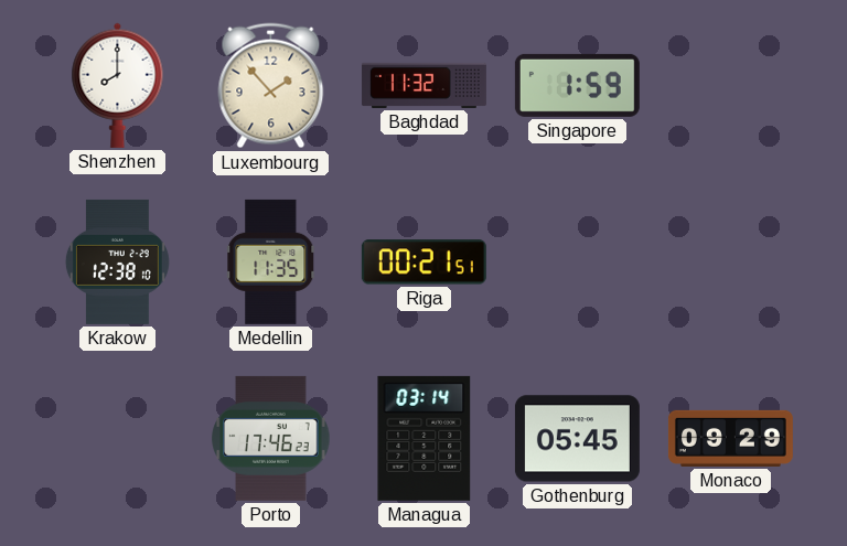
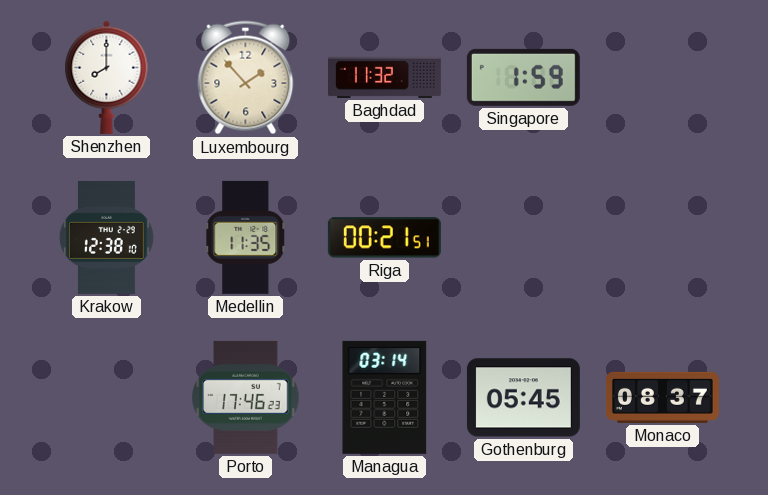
Monaco: 09:29 -> 08:37 (662, 397)
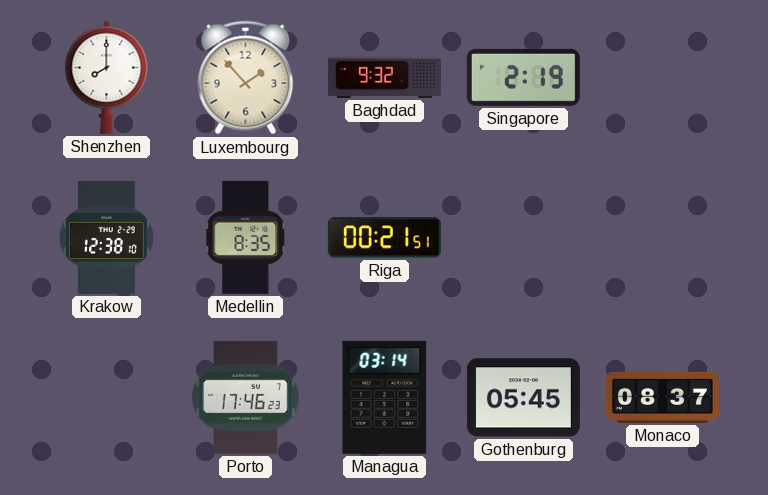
Baghdad: 11:32 -> 9:32 (384, 77)
Singapore: 1:59 -> 2:19 (523, 77)
Medellin: 11:35 -> 8:35 (246, 237)
